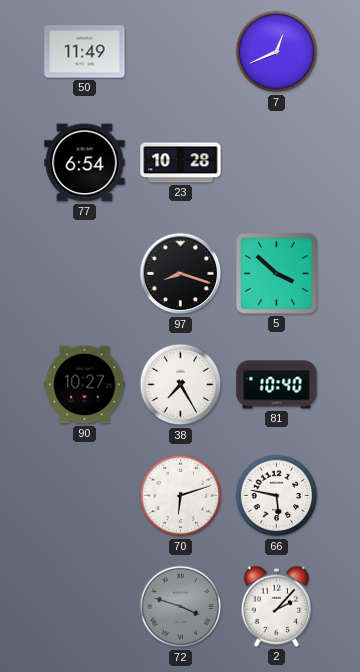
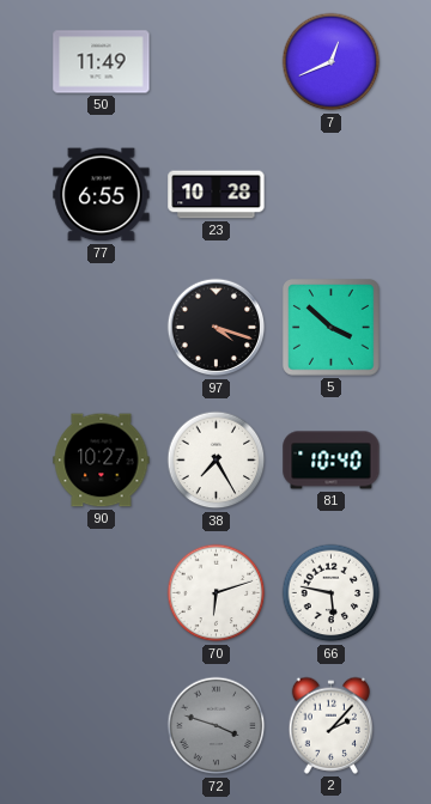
77: 6:54 -> 6:55 (102, 195)
97: 8:18 -> 4:18 (217, 328)
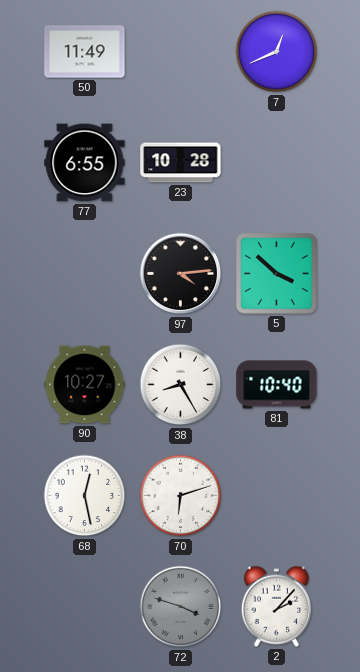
97: 4:18 -> 4:14 (181, 274)
38: 7:25 -> 8:25 (181, 385)
68: none -> 12:28 (85, 496)
66: 5:47 -> none (332, 593)
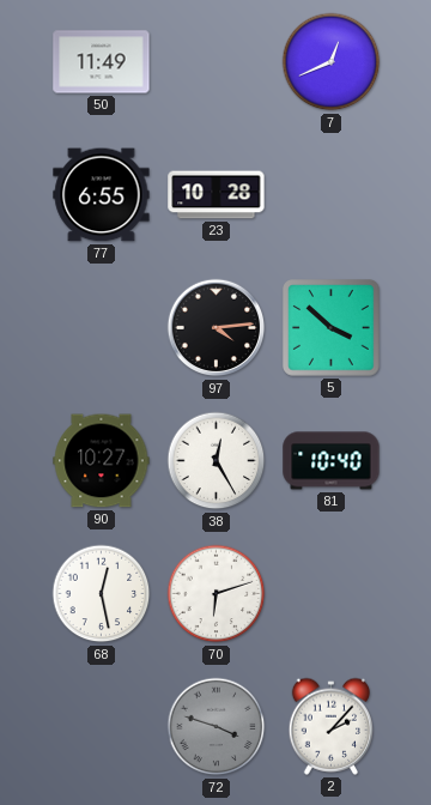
38: 8:25 -> 12:25 (217, 461)
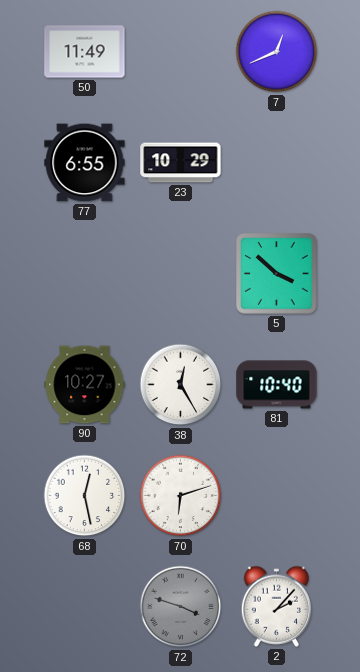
23: 10:28 -> 10:29 (181, 163)
97: 4:14 -> none (217, 328)
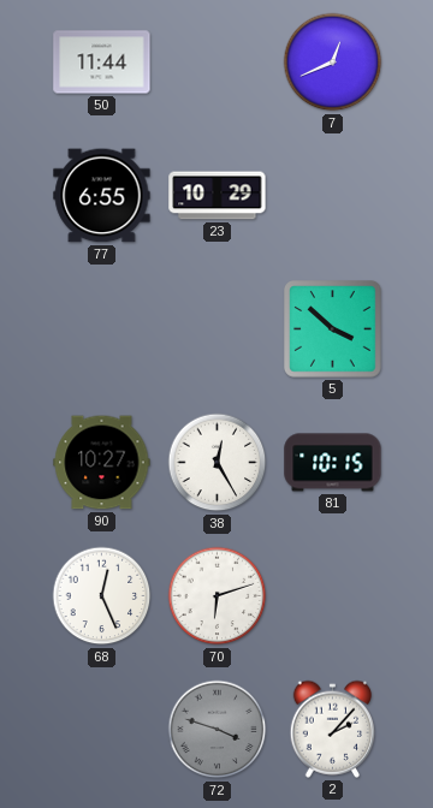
50: 11:49 -> 11:44 (102, 63)
81: 10:40 -> 10:15 (333, 463)
68: 12:28 -> 12:26 (102, 596)
